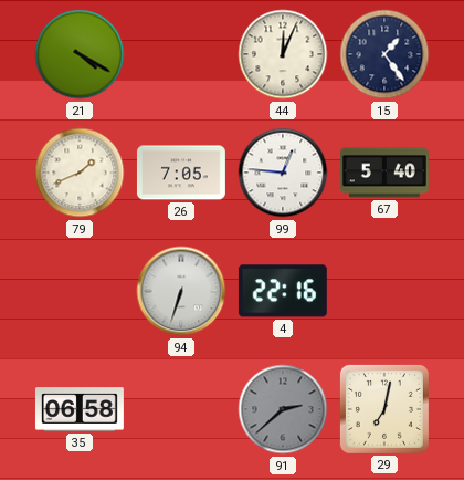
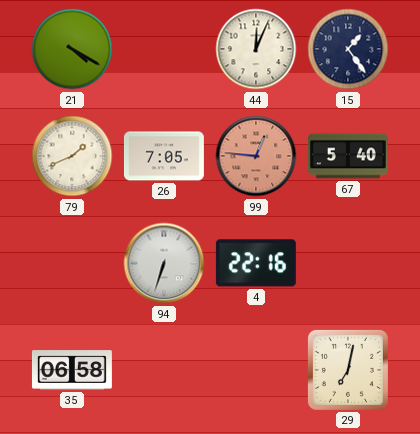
99 dial: white -> salmon (256, 156)
91: 2:38 -> none (283, 409)
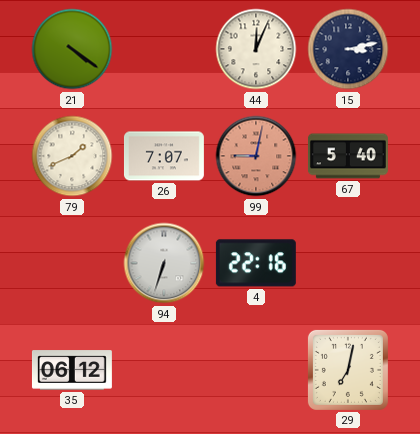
21: 4:20 -> 4:21 (72, 49)
15: 1:24 -> 3:13 (348, 49)
26: 7:05 -> 7:07 (164, 156)
99: 12:46 -> 9:02 (256, 156)
35: 06:58 -> 06:12 (72, 370)
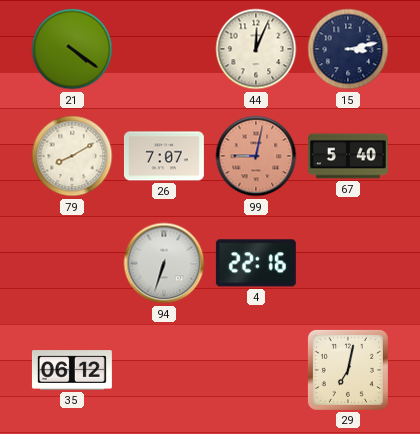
79: 1:41 -> 8:10 (72, 156)
